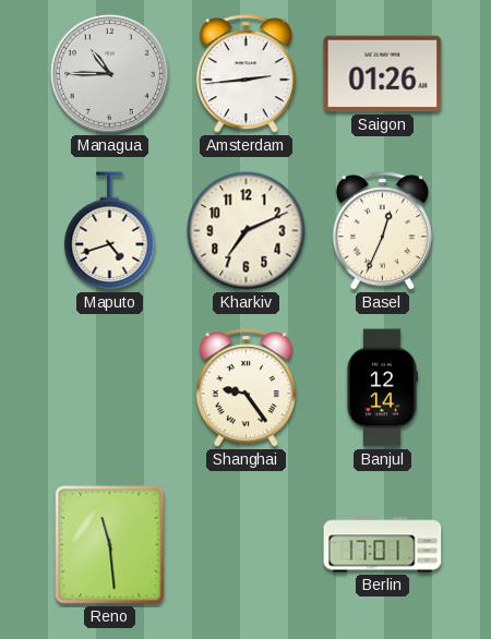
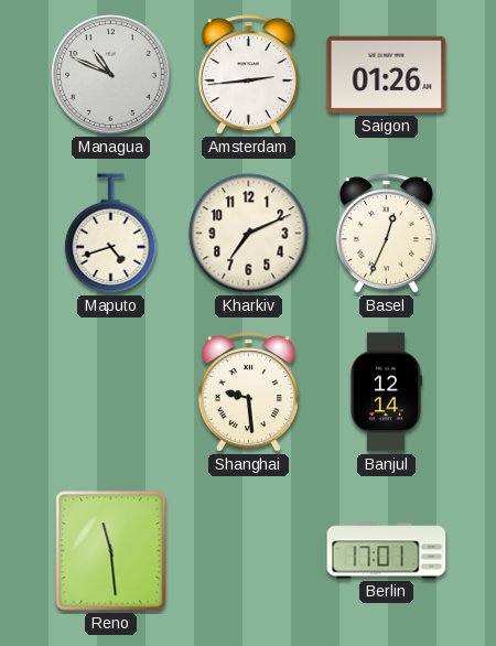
Managua: 10:45 -> 10:49 (110, 74)
Shanghai: 9:24 -> 9:29 (248, 392)
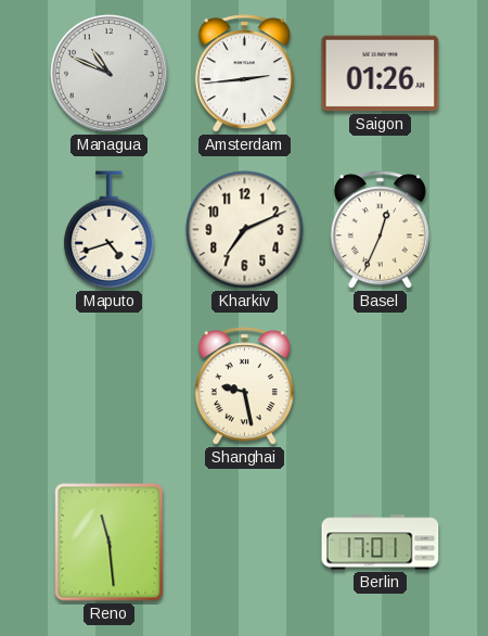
Shanghai: 9:29 -> 9:28 (244, 386)
Banjul: 12:14 -> none (386, 392)
